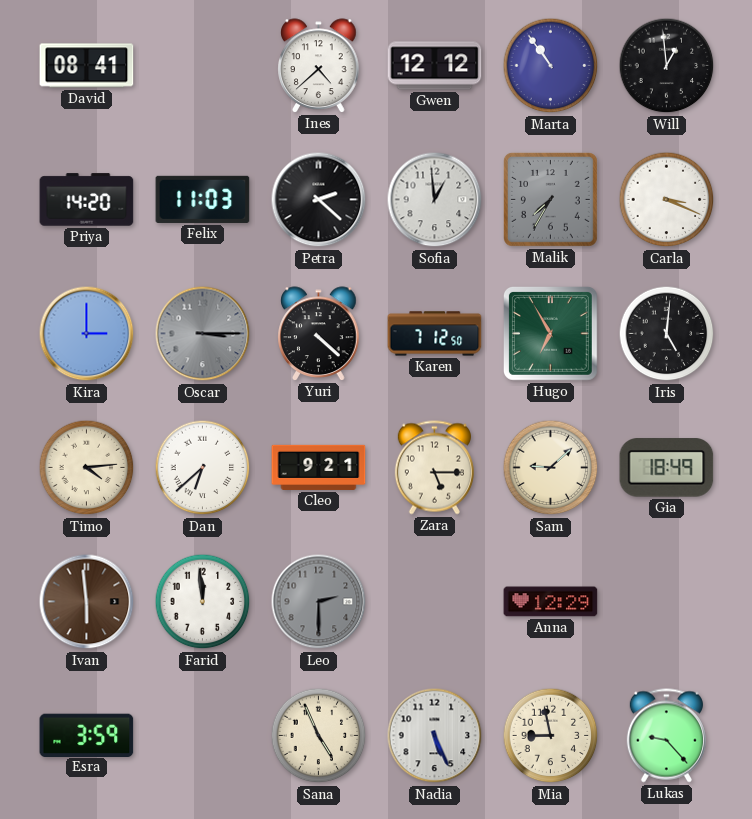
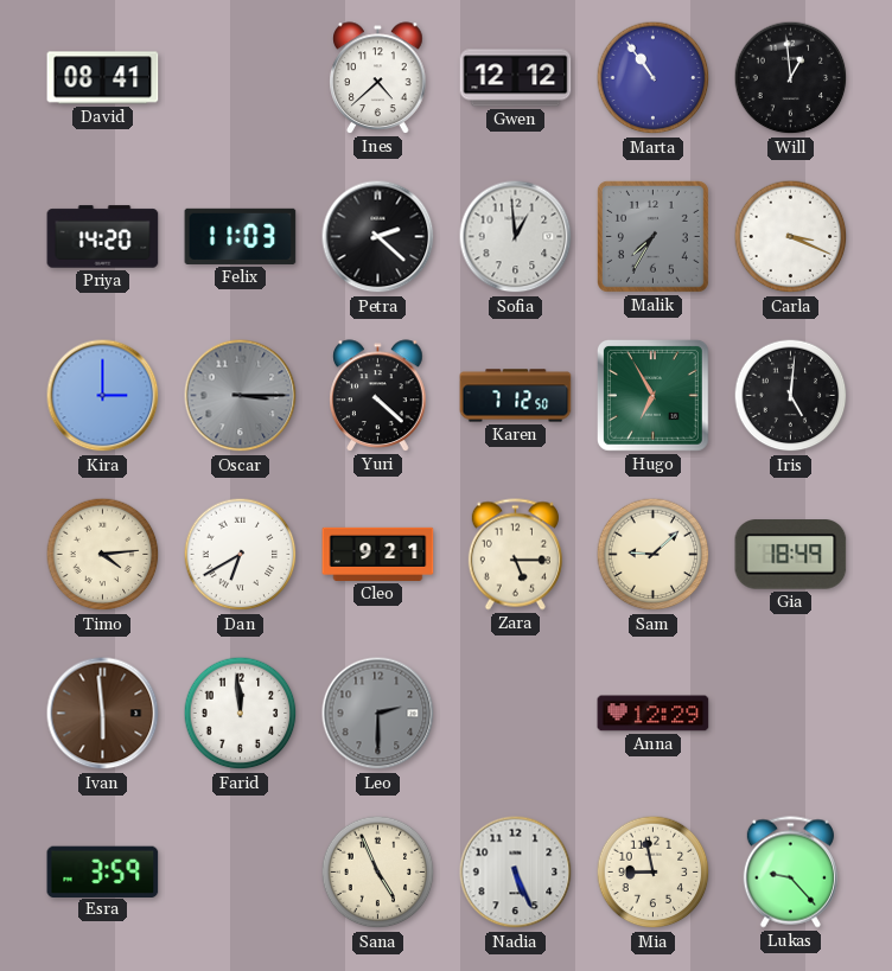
Dan: 6:38 -> 6:40 (241, 555)
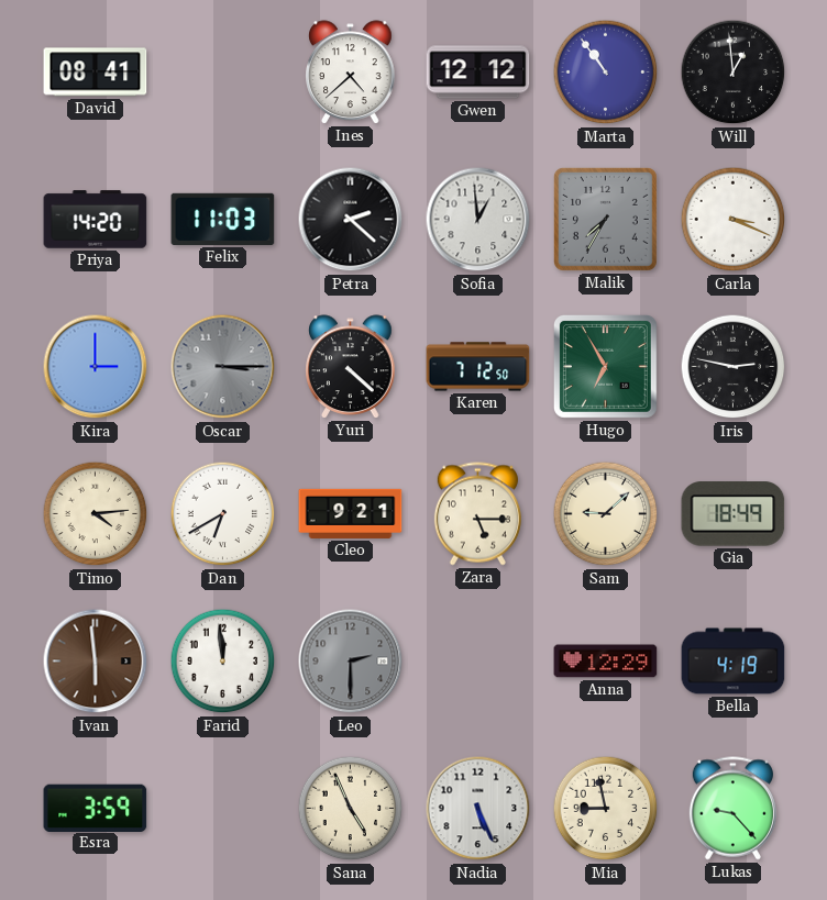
Iris: 5:01 -> 2:47 (734, 367)
Bella: none -> 4:19 (734, 662)
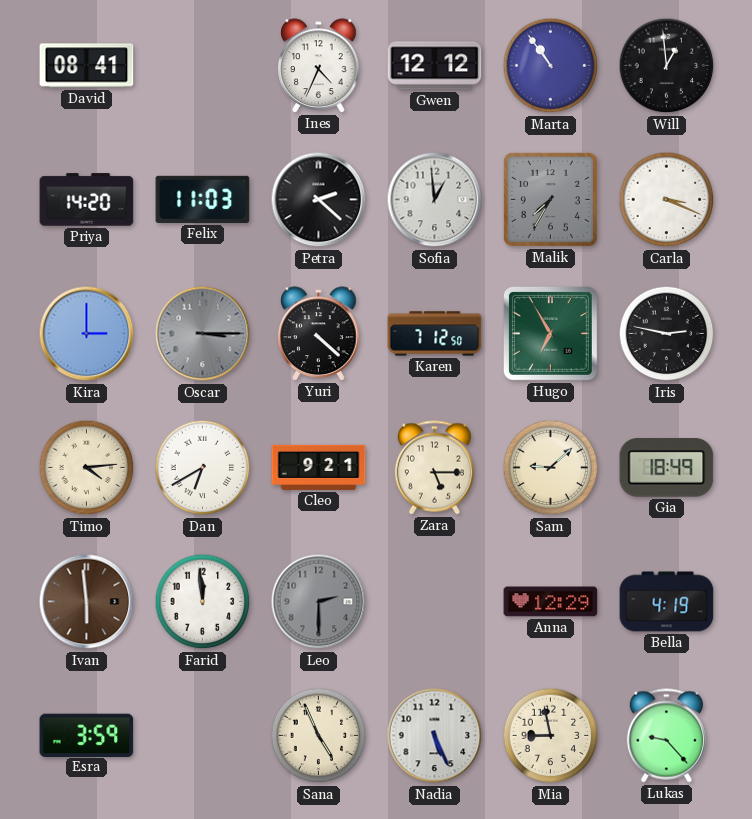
Ines: 4:38 -> 4:34 (319, 66)
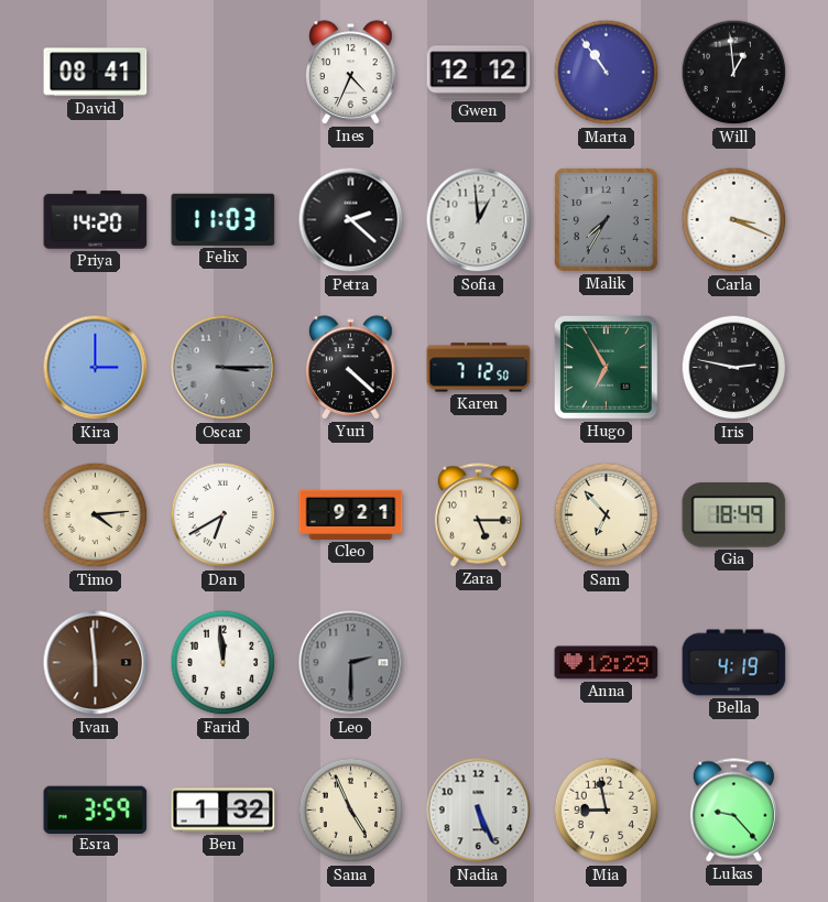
Sam: 9:08 -> 6:53 (607, 515)
Ben: none -> 1:32 (224, 811)
